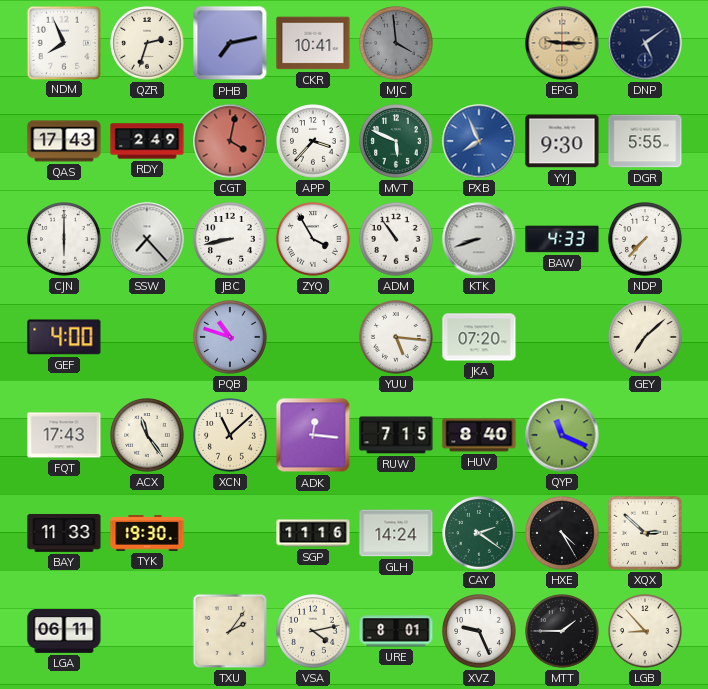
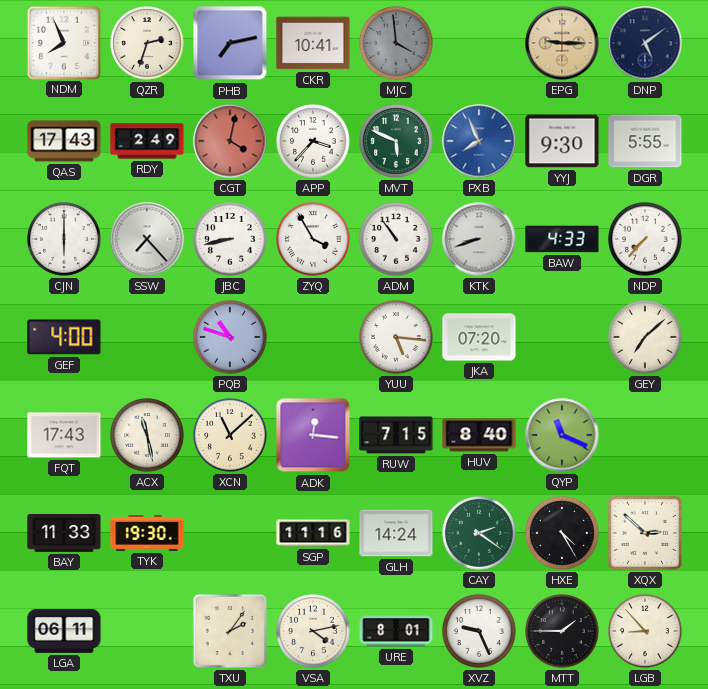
ACX: 11:24 -> 11:28 (147, 435)
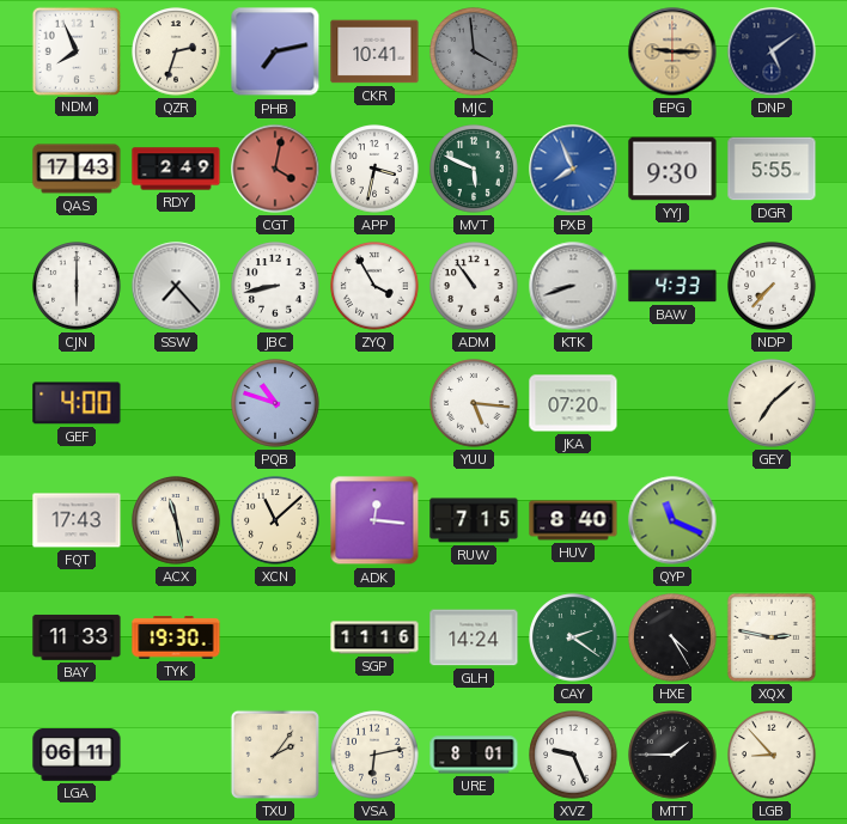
APP: 3:37 -> 3:32 (374, 169)
XQX: 2:52 -> 2:47 (772, 637)
VSA: 4:13 -> 6:13 (374, 755)
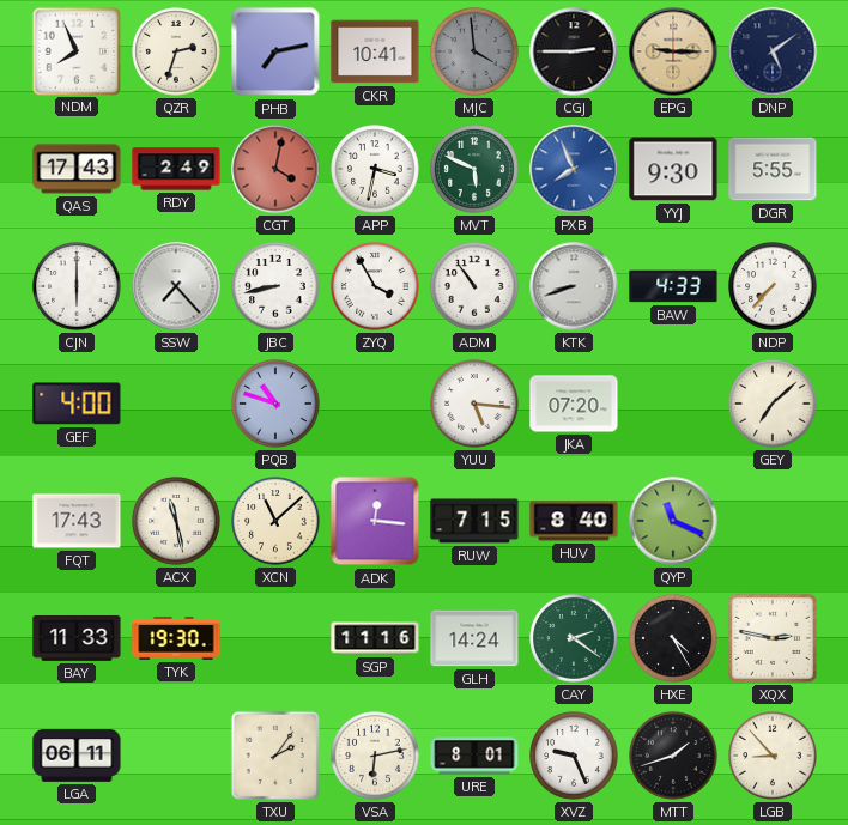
CGJ: none -> 2:45 (574, 51)
MTT: 1:45 -> 1:42 (673, 756)
